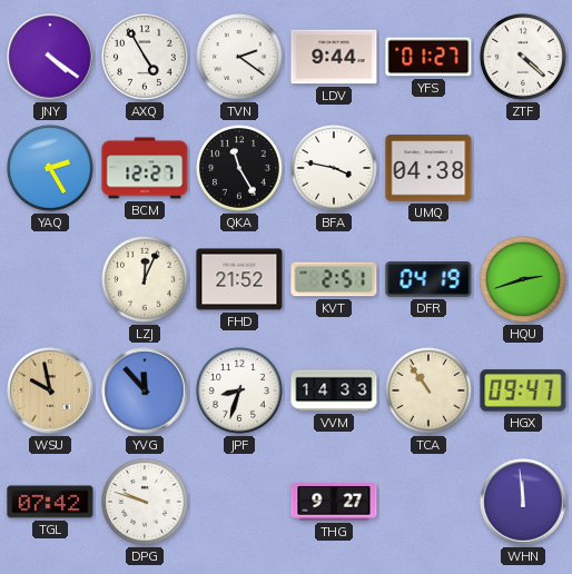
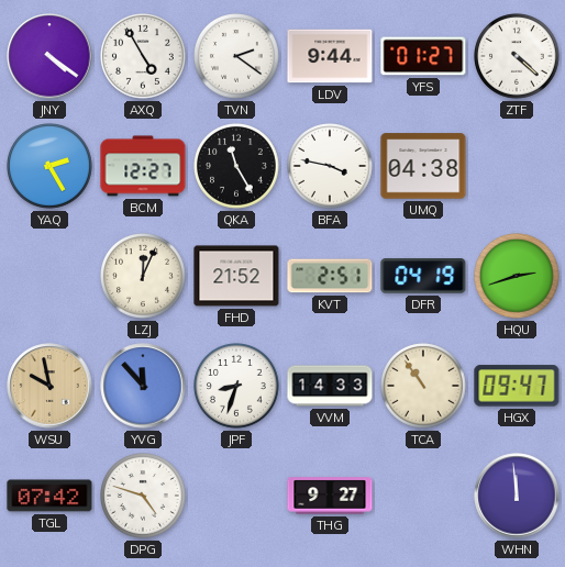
DPG: 9:48 -> 4:48 (144, 497)
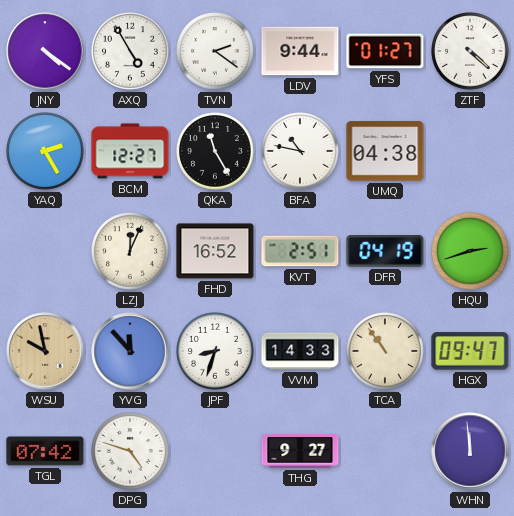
BFA: 3:47 -> 10:47 (301, 152)
FHD: 21:52 -> 16:52 (215, 251)
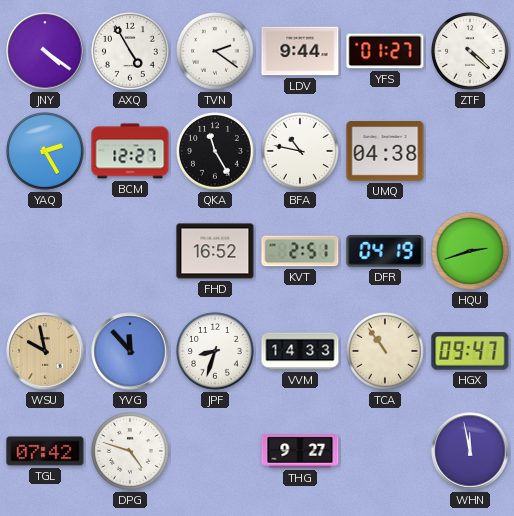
LZJ: 12:04 -> none (131, 252)
WHN: 11:59 -> 11:58 (470, 451)
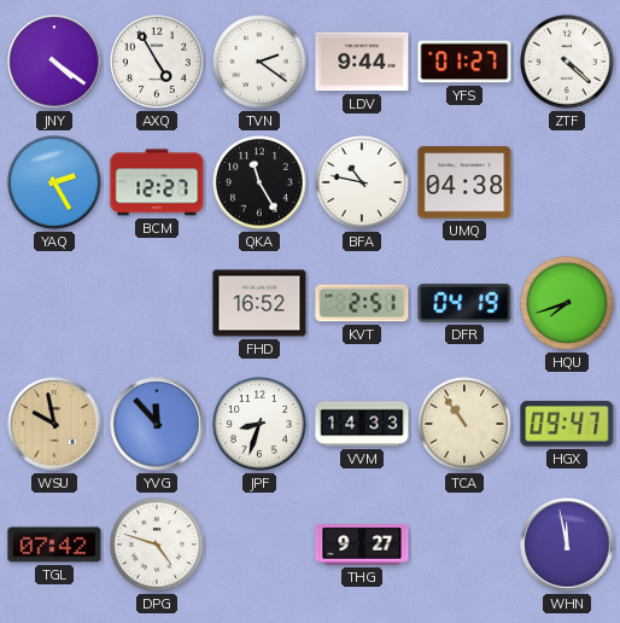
HQU: 2:42 -> 7:42 (568, 304)
